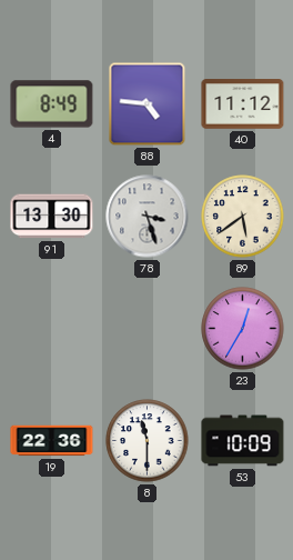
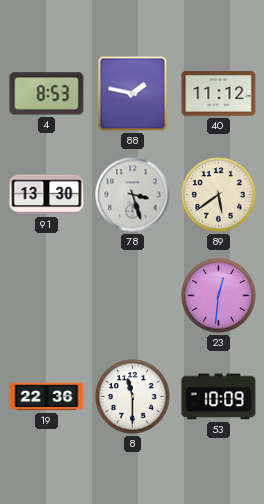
4: 8:49 -> 8:53 (47, 94)
88: 4:46 -> 1:47 (133, 94)
23: 12:35 -> 12:31 (219, 296)
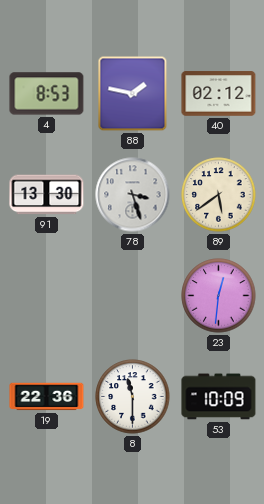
40: 11:12 -> 02:12 (219, 94)
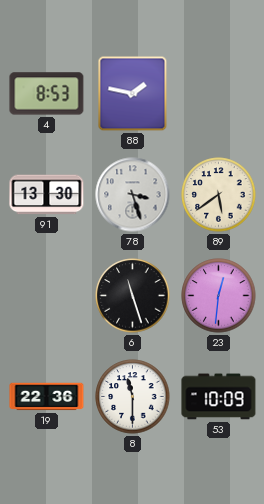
40: 02:12 -> none (219, 94)
6: none -> 11:27 (133, 296)
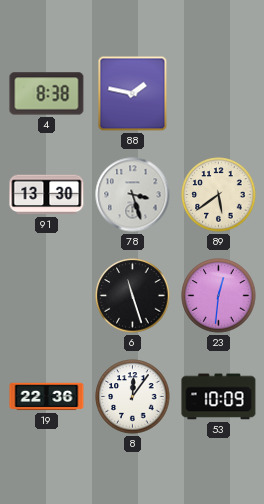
4: 8:53 -> 8:38 (47, 94)
8: 11:30 -> 12:06 (133, 397)
